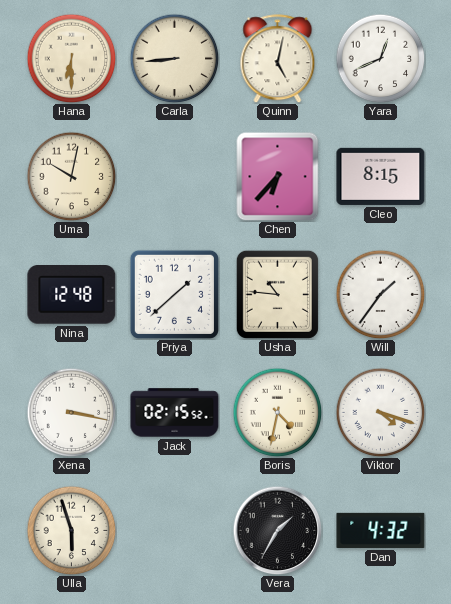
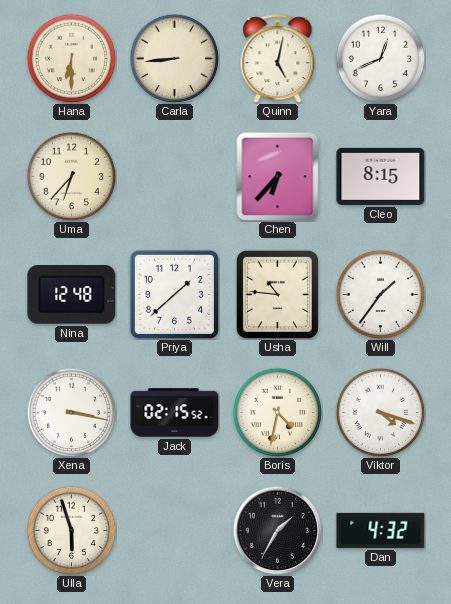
Uma: 10:02 -> 6:37 (71, 176)
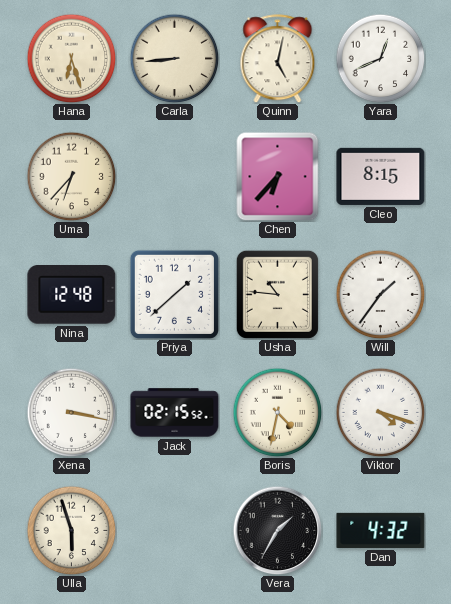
Hana: 6:30 -> 6:27 (71, 58)
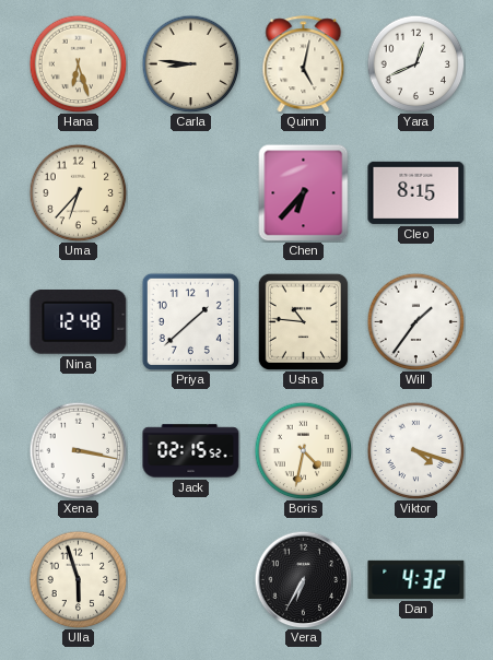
Carla: 8:44 -> 8:46 (190, 63)
Vera: 1:35 -> 6:35 (303, 579)
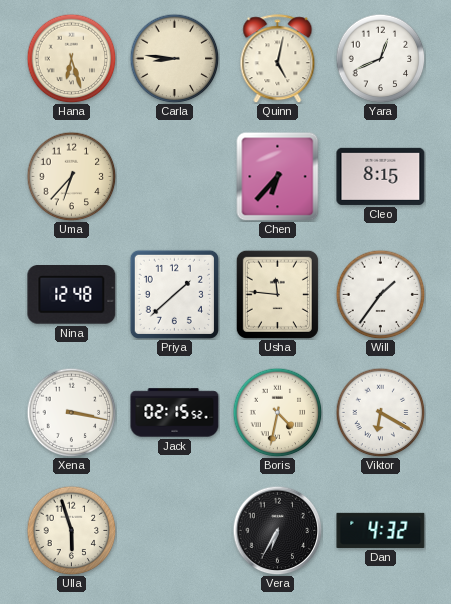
Usha: 10:46 -> 11:46 (277, 294)
Viktor: 4:18 -> 6:20 (380, 412)
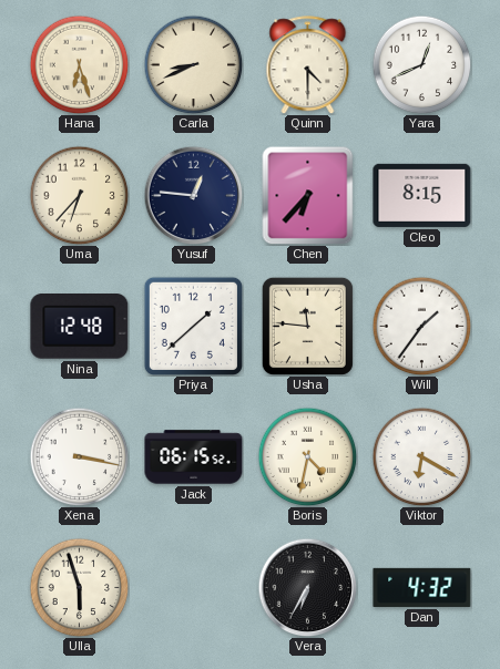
Carla: 8:46 -> 8:41 (193, 64)
Quinn: 5:02 -> 4:30 (308, 65)
Yusuf: none -> 12:46 (193, 195)
Jack: 02:15 -> 06:15 (194, 457)
